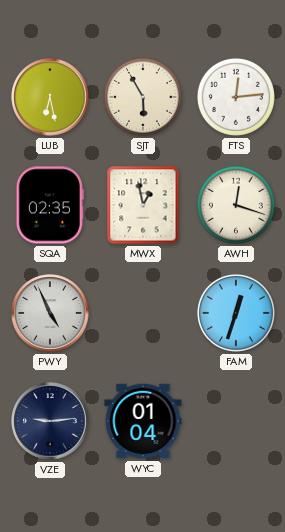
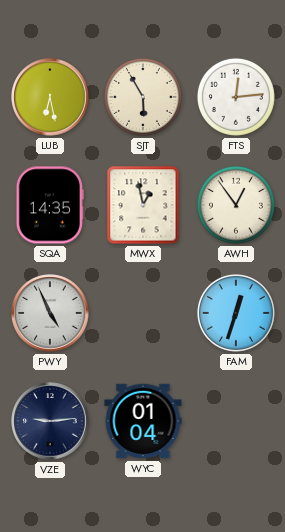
SQA: 02:35 -> 14:35 (50, 205)
AWH: 12:18 -> 12:54 (236, 205)
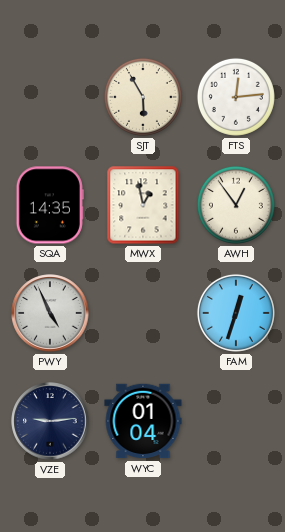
LUB: 6:28 -> none (50, 97)
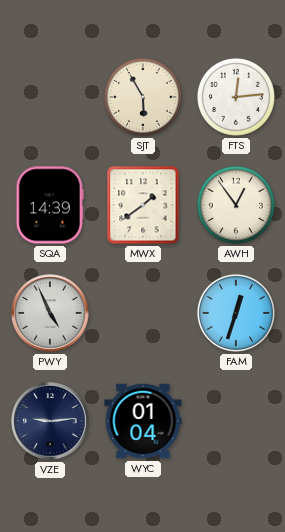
SQA: 14:35 -> 14:39 (50, 205)
MWX: 12:58 -> 1:39 (143, 205)
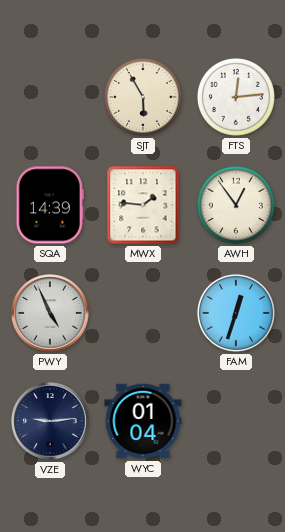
MWX: 1:39 -> 1:46 (143, 205)
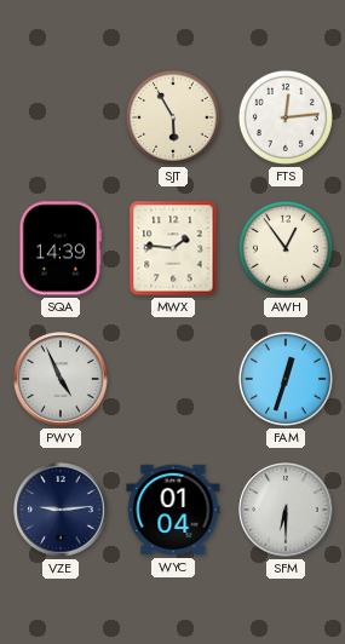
SFM: none -> 6:30 (286, 510)
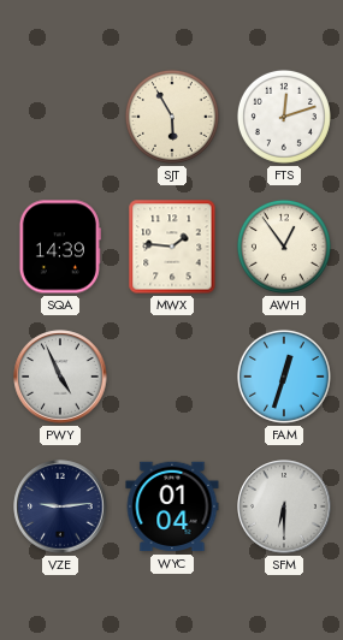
FTS: 12:14 -> 12:12 (284, 117)
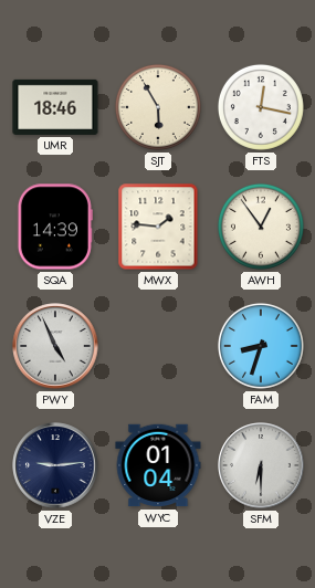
UMR: none -> 18:46 (55, 107)
FTS: 12:12 -> 12:17 (261, 107)
FAM: 12:33 -> 8:33 (261, 346)
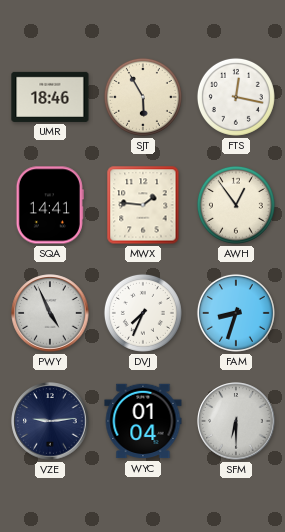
SQA: 14:39 -> 14:41 (50, 205)
DVJ: none -> 7:34 (143, 313)
